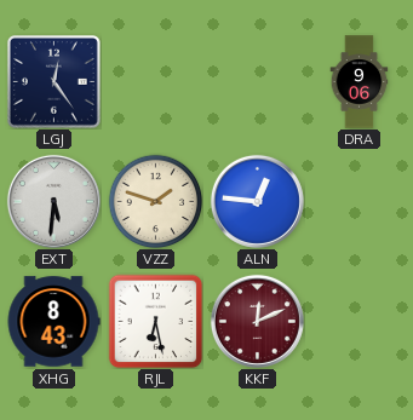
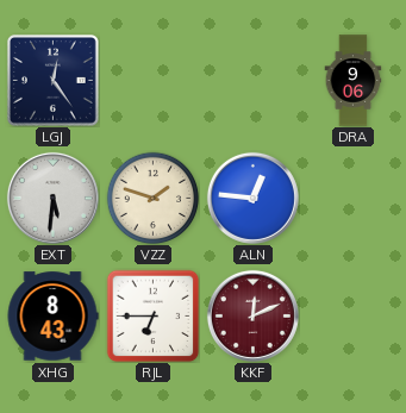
RJL: 6:28 -> 6:45 (152, 315)
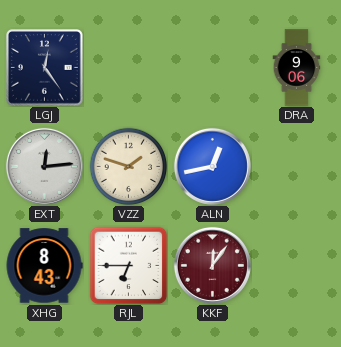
EXT: 5:31 -> 12:14 (44, 166)
ALN: 12:46 -> 12:43 (212, 166)
KKF: 12:11 -> 12:06 (212, 265)
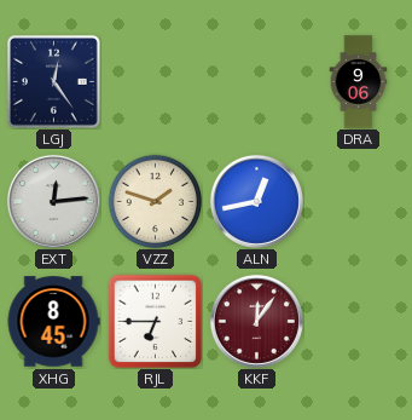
XHG: 8:43 -> 8:45 (53, 322)
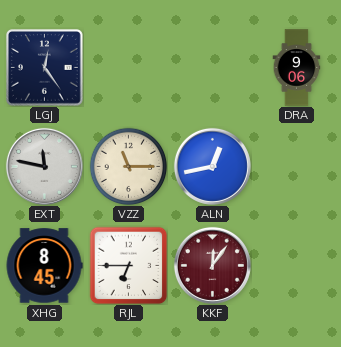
EXT: 12:14 -> 11:47 (44, 166)
VZZ: 1:48 -> 11:15 (128, 166)
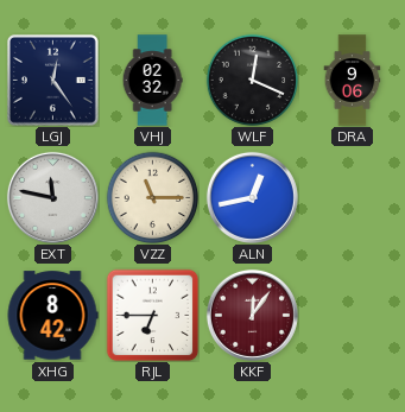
VHJ: none -> 02:32 (152, 81)
WLF: none -> 12:19 (252, 80)
XHG: 8:45 -> 8:42 (52, 316)
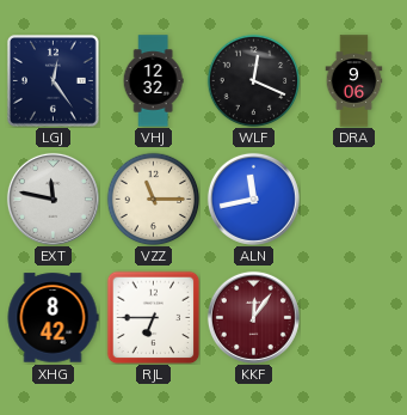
VHJ: 02:32 -> 12:32 (153, 81)
ALN: 12:43 -> 11:43 (253, 199)
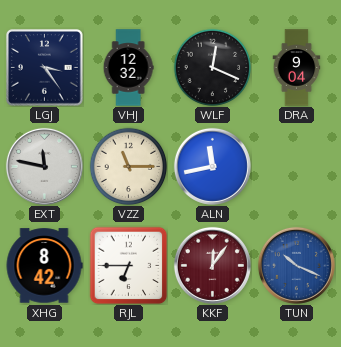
LGJ: 12:24 -> 3:24 (45, 68)
DRA: 9:06 -> 9:04 (297, 68)
TUN: none -> 10:19 (296, 265)
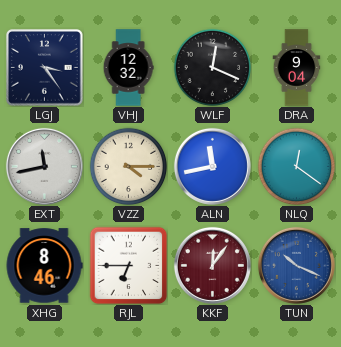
EXT: 11:47 -> 11:43 (44, 166)
VZZ: 11:15 -> 4:15 (128, 166)
NLQ: none -> 12:21 (296, 166)
XHG: 8:42 -> 8:46 (44, 266)
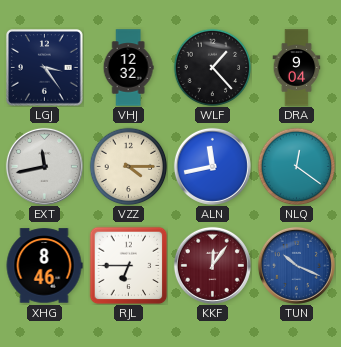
WLF: 12:19 -> 1:23 (212, 67)
